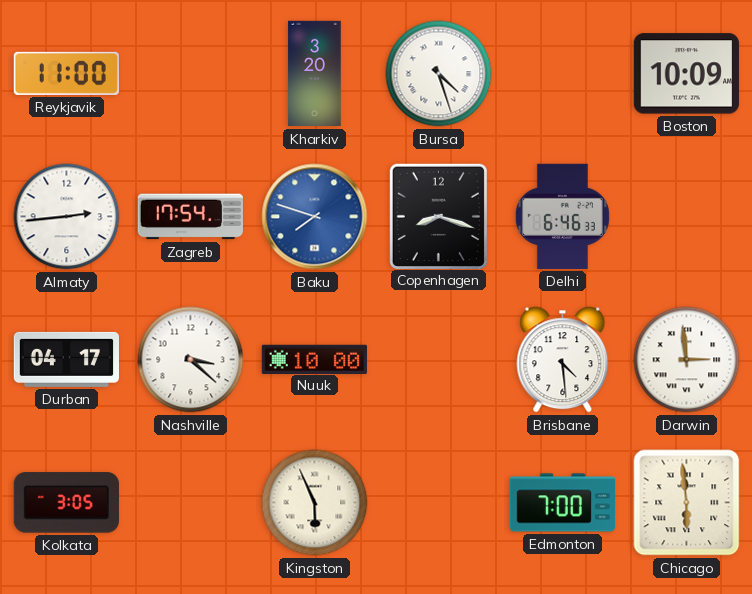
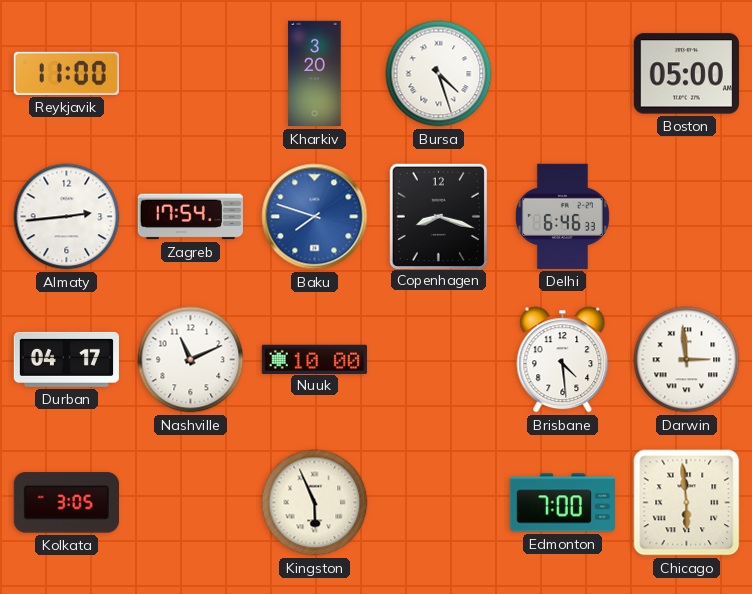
Boston: 10:09 -> 05:00 (686, 74)
Nashville: 3:22 -> 11:11 (191, 360)
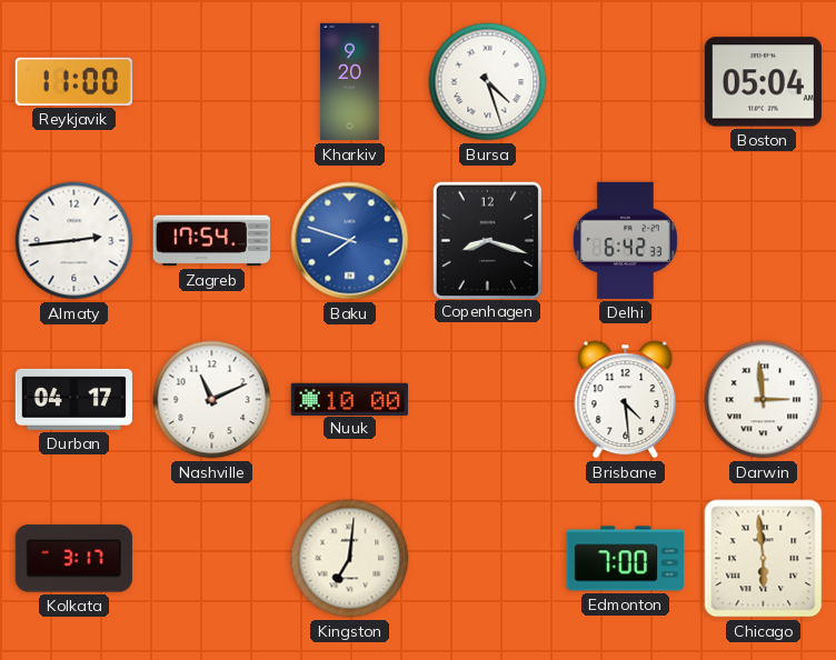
Kharkiv: 3:20 -> 9:20 (350, 82)
Boston: 05:00 -> 05:04 (763, 82)
Delhi: 6:46 -> 6:42 (625, 240)
Kolkata: 3:05 -> 3:17 (73, 559)
Kingston: 5:56 -> 7:01 (350, 559)
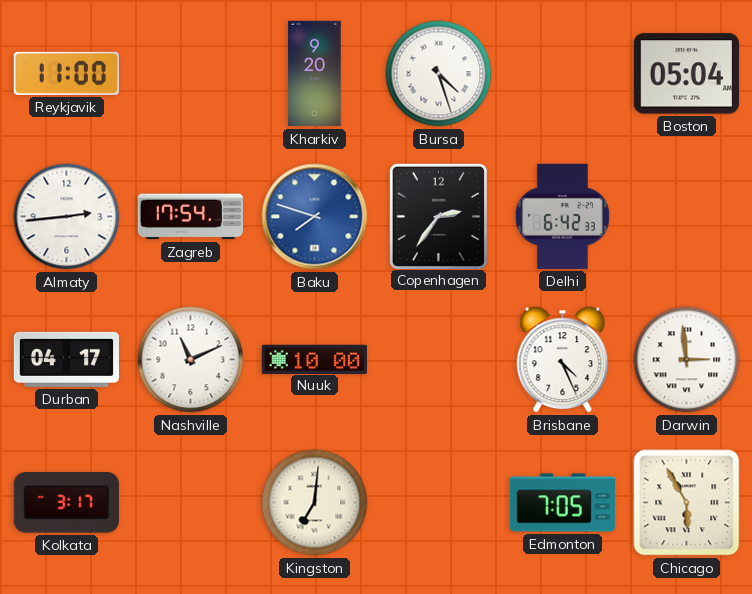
Copenhagen: 8:18 -> 2:36 (438, 216)
Brisbane: 4:29 -> 4:26 (563, 360)
Edmonton: 7:00 -> 7:05 (562, 503)
Chicago: 5:59 -> 5:55 (687, 503)
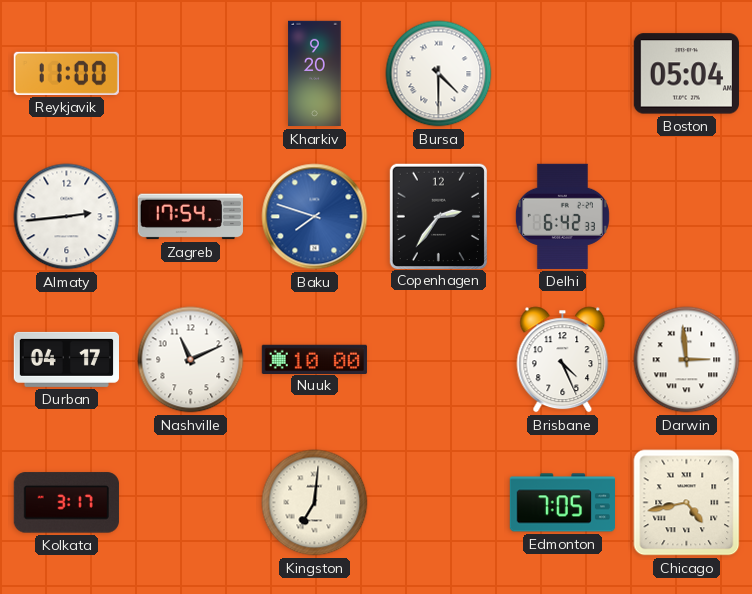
Bursa: 4:27 -> 4:30 (439, 74)
Chicago: 5:55 -> 4:43 (687, 503)
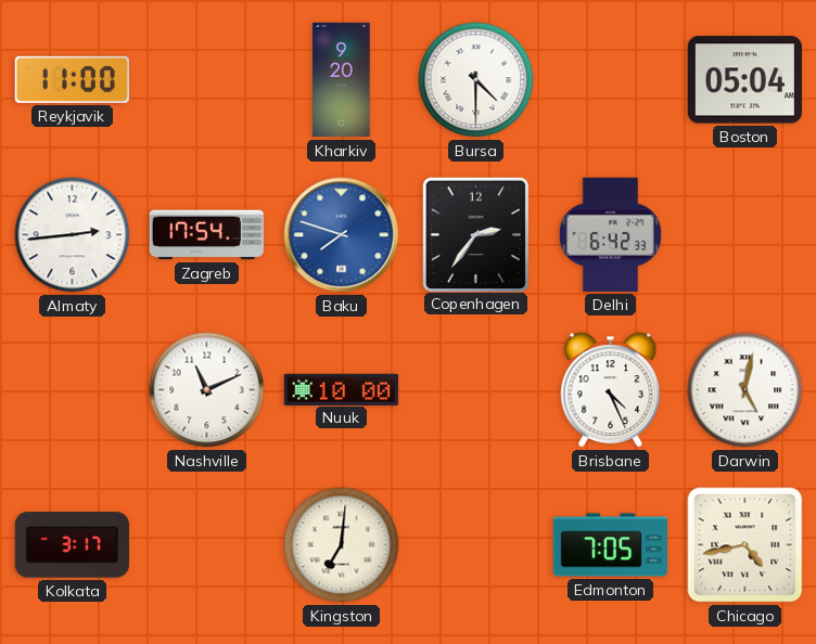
Durban: 04:17 -> none (66, 359)
Darwin: 2:59 -> 5:02 (745, 390)
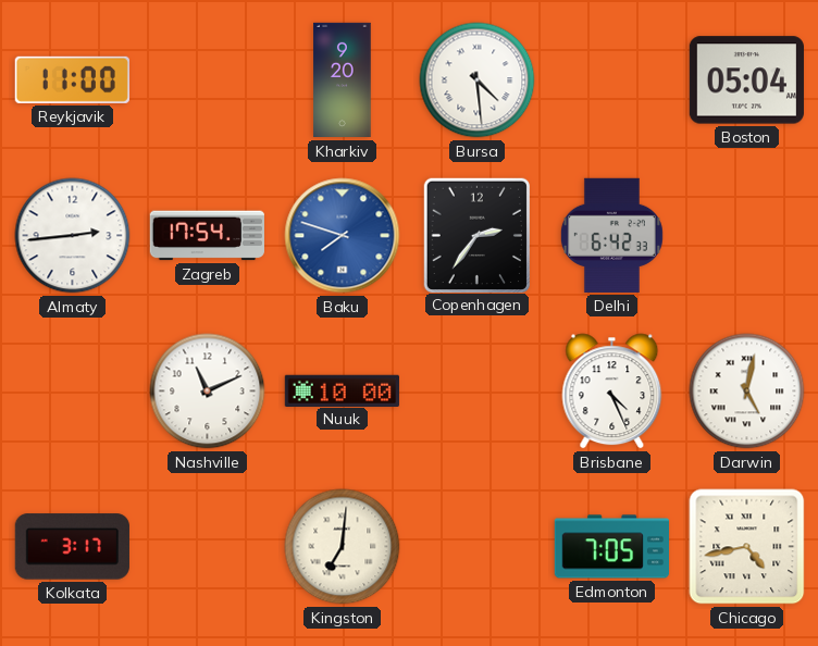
Bursa: 4:30 -> 4:29 (478, 80)
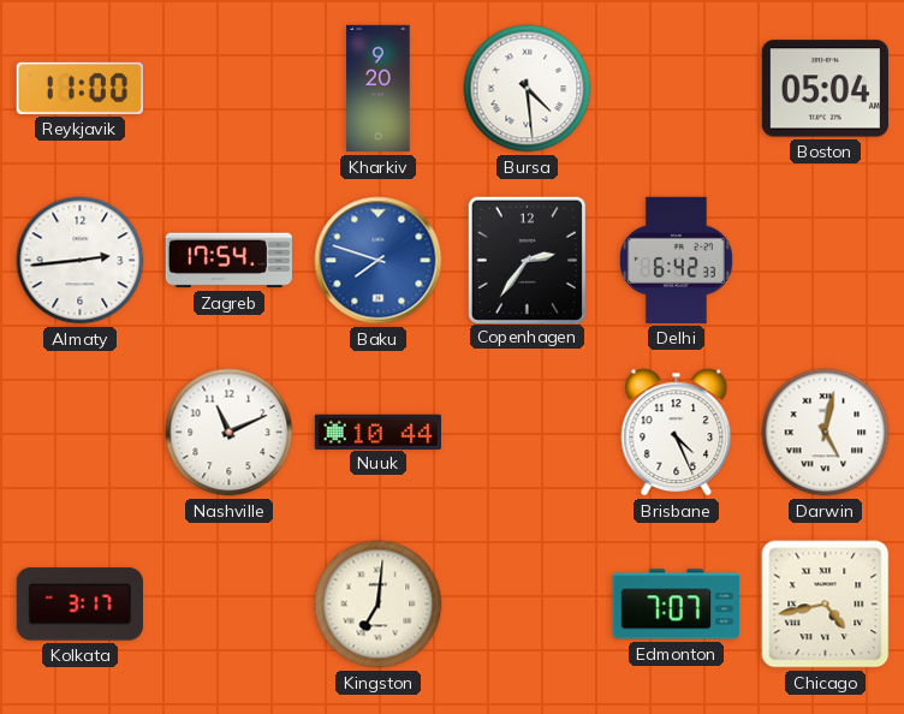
Nuuk: 10:00 -> 10:44 (377, 432)
Edmonton: 7:05 -> 7:07 (676, 605)
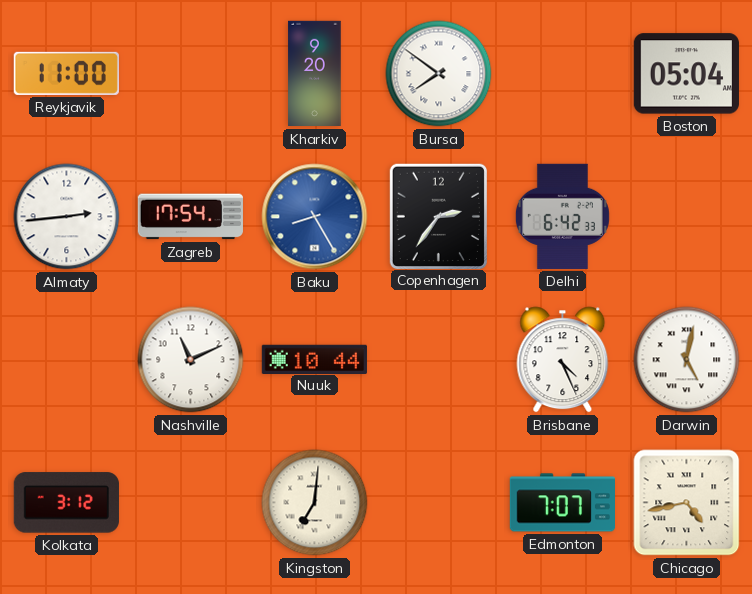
Bursa: 4:29 -> 7:51 (439, 74)
Baku: 7:48 -> 8:25 (315, 217)
Kolkata: 3:17 -> 3:12 (66, 503)
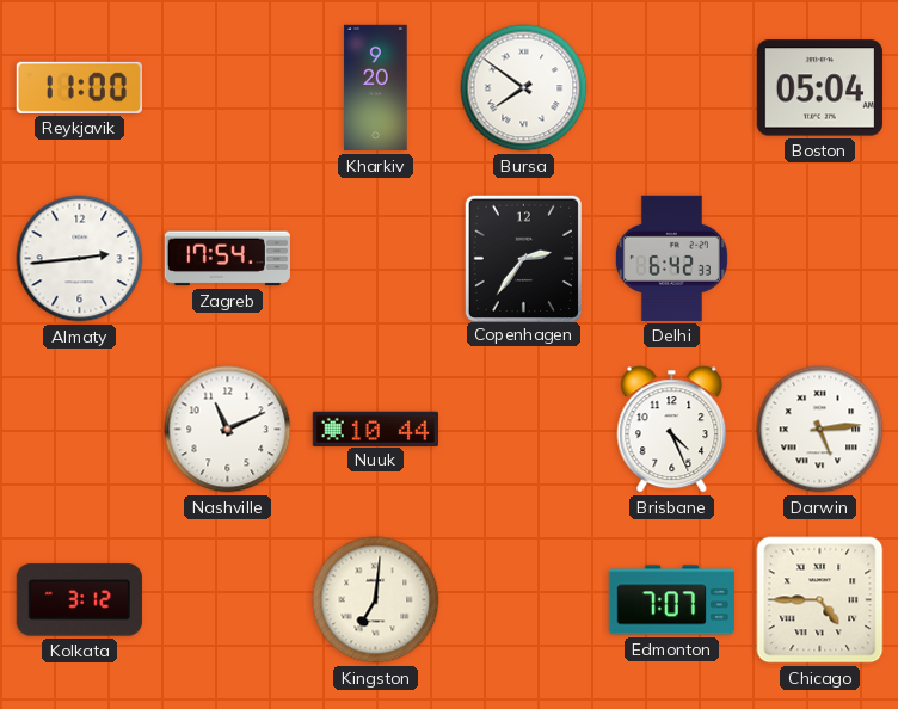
Baku: 8:25 -> none (315, 217)
Darwin: 5:02 -> 5:14 (820, 430)
Chicago: 4:43 -> 4:45 (820, 600)
